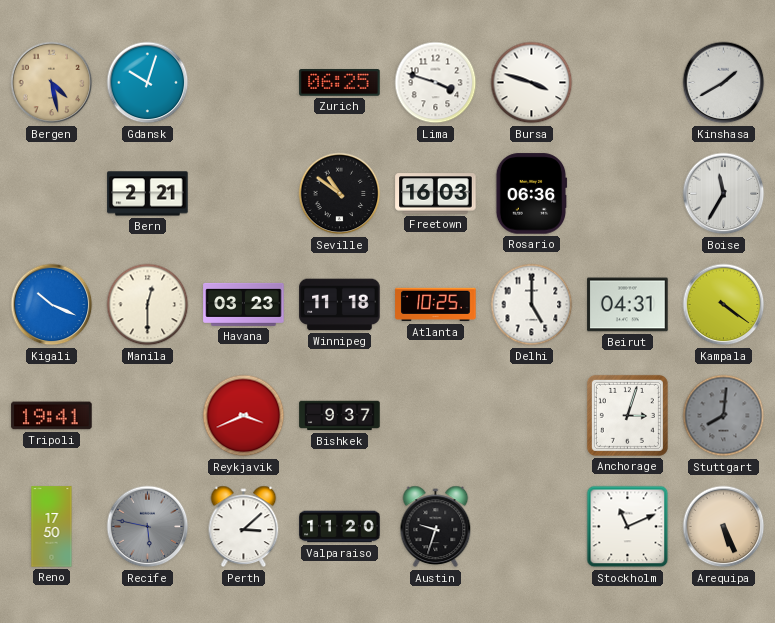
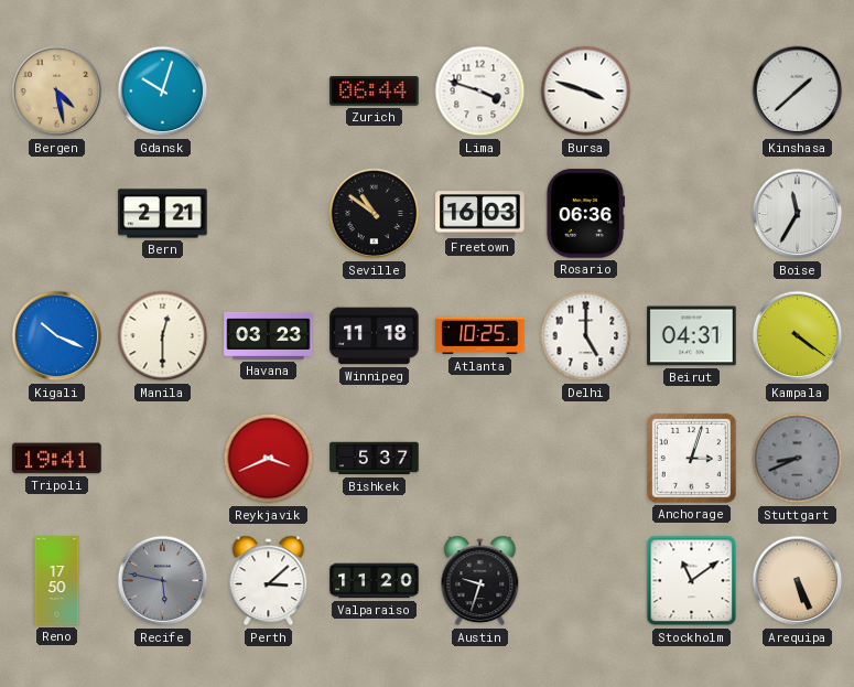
Zurich: 06:25 -> 06:44 (375, 92)
Kinshasa: 1:40 -> 1:38 (798, 92)
Bishkek: 9:37 -> 5:37 (375, 459)
Stuttgart: 8:01 -> 8:41 (798, 459)
Stockholm: 11:11 -> 11:09 (692, 581)
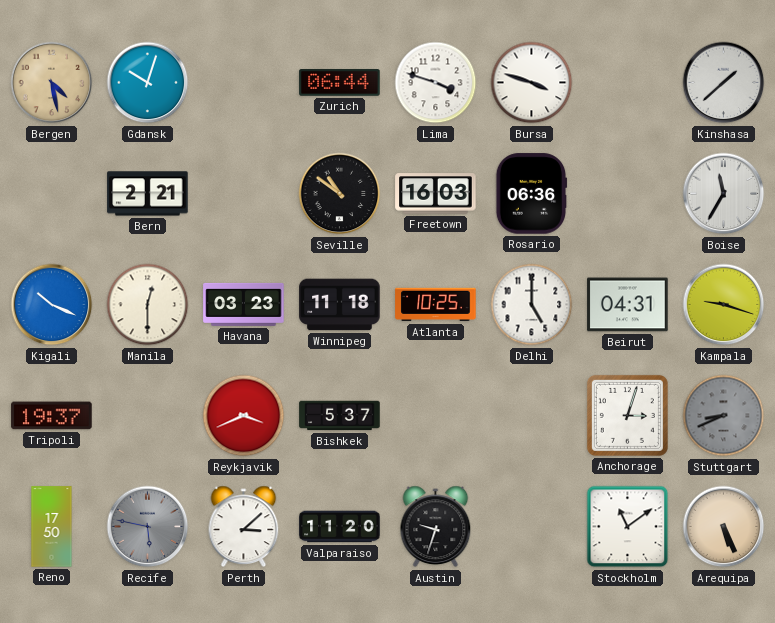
Kampala: 4:21 -> 9:18 (724, 305)
Tripoli: 19:41 -> 19:37 (52, 416)
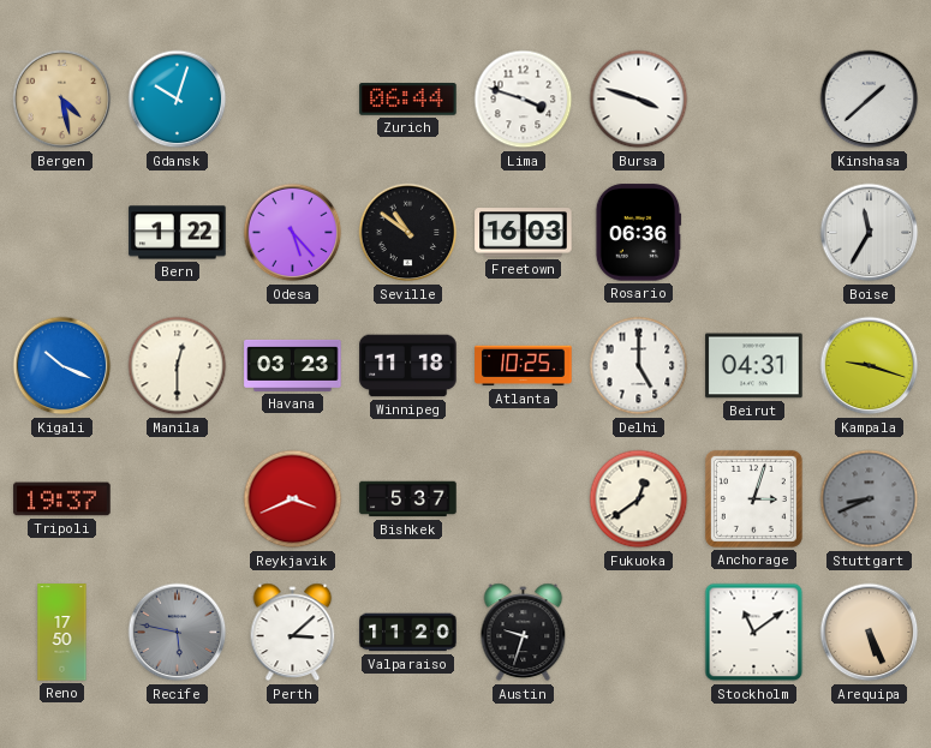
Bern: 2:21 -> 1:22 (178, 233)
Odesa: none -> 5:23 (293, 233)
Fukuoka: none -> 12:39 (639, 499)
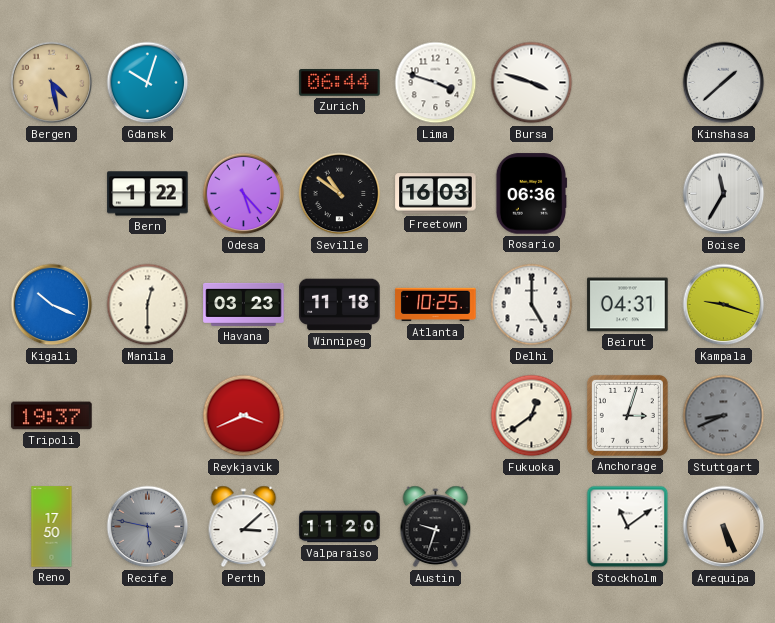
Bishkek: 5:37 -> none (408, 499)
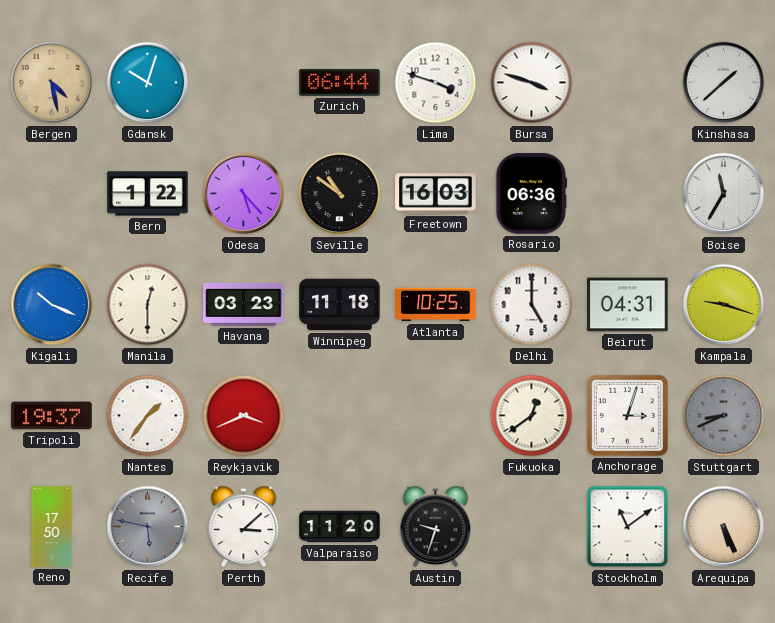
Nantes: none -> 1:36 (148, 416)
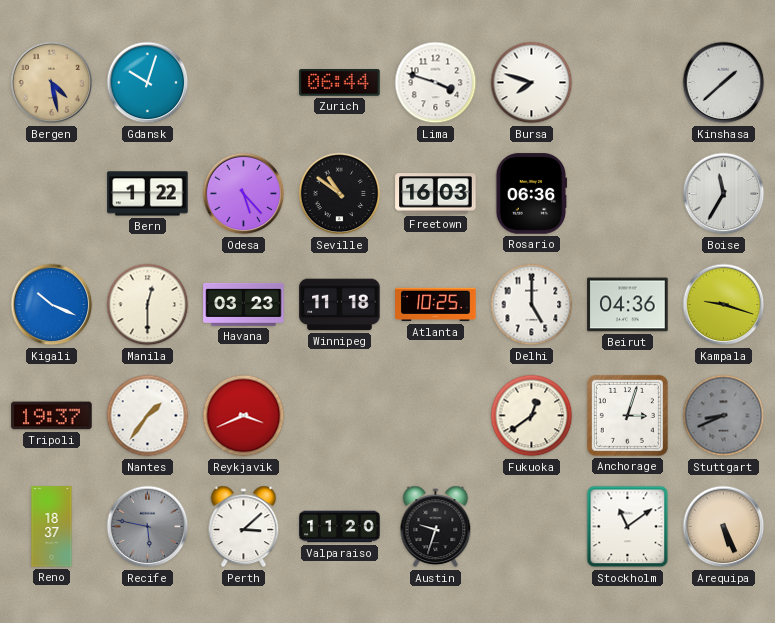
Bursa: 3:48 -> 7:48 (532, 83)
Beirut: 04:31 -> 04:36 (628, 305)
Reno: 17:50 -> 18:37 (52, 527)
